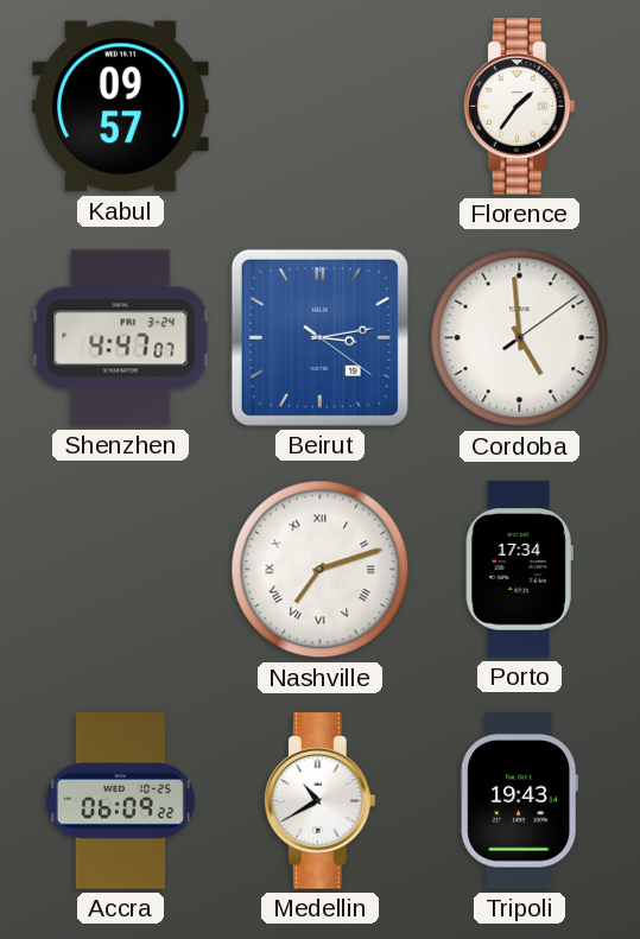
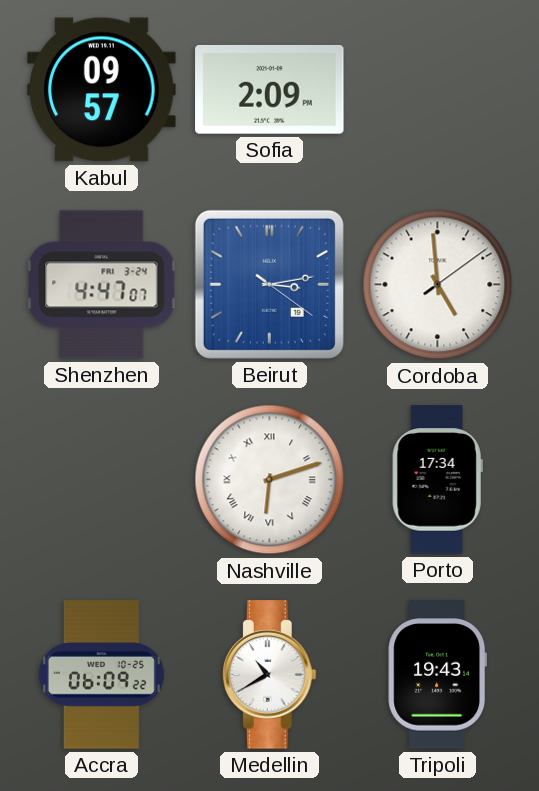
Sofia: none -> 2:09 (270, 90)
Florence: 1:36 -> none (519, 107)
Nashville: 7:12 -> 6:12 (270, 480)
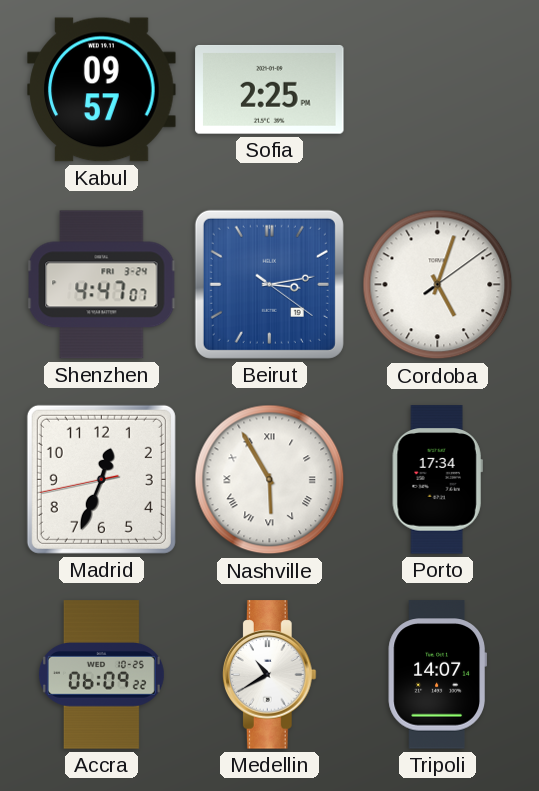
Sofia: 2:09 -> 2:25 (270, 90)
Cordoba: 4:59 -> 5:03 (438, 285)
Madrid: none -> 12:33 (101, 479)
Nashville: 6:12 -> 5:55 (270, 480)
Tripoli: 19:43 -> 14:07 (437, 675)
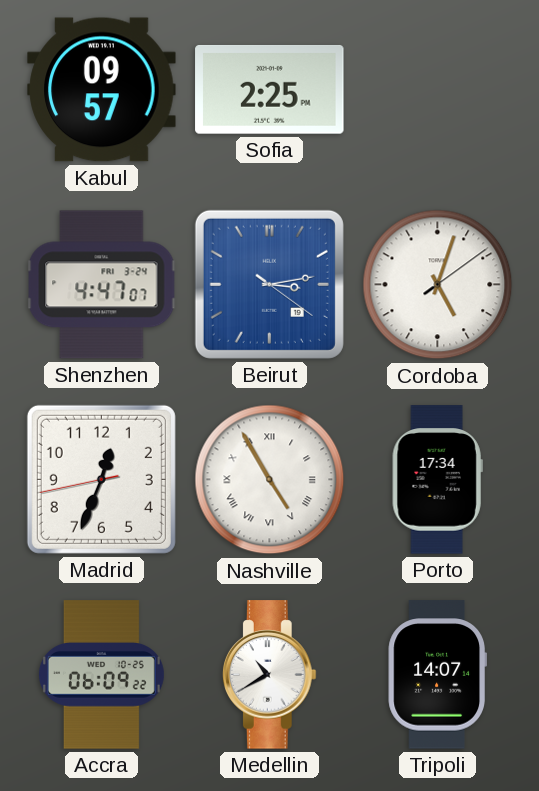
Nashville: 5:55 -> 4:55 (270, 480)
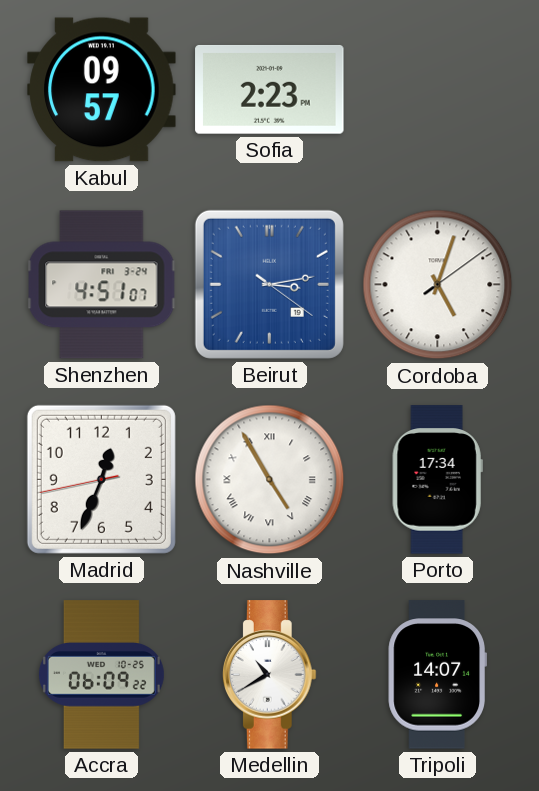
Sofia: 2:25 -> 2:23 (270, 90)
Shenzhen: 4:47 -> 4:51 (102, 285)
